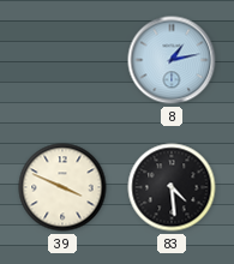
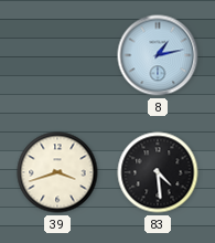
39: 3:49 -> 3:42 (57, 172)
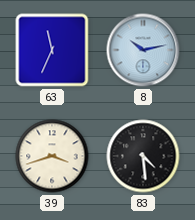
63: none -> 11:34 (52, 50)
8: 1:13 -> 10:13 (143, 50)
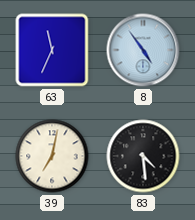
8: 10:13 -> 4:54 (143, 50)
39: 3:42 -> 7:02 (52, 156)
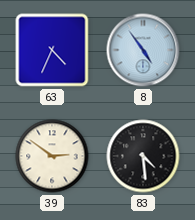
63: 11:34 -> 4:34 (52, 50)
39: 7:02 -> 2:51 (52, 156)
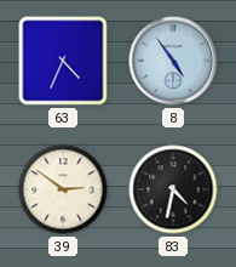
83: 4:29 -> 4:32 (173, 189)
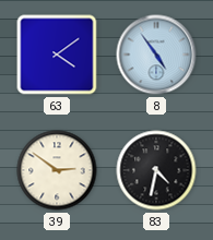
63: 4:34 -> 4:09 (57, 55)
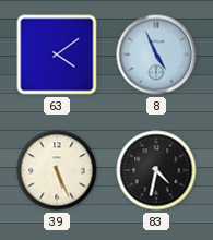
8: 4:54 -> 4:56 (156, 55)
39: 2:51 -> 5:26 (57, 170)
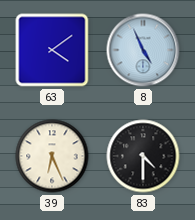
39: 5:26 -> 6:26 (52, 156)
83: 4:32 -> 4:30 (143, 156)
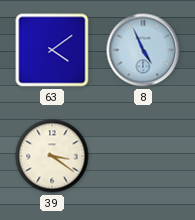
39: 6:26 -> 3:21 (52, 156)
83: 4:30 -> none (143, 156)
